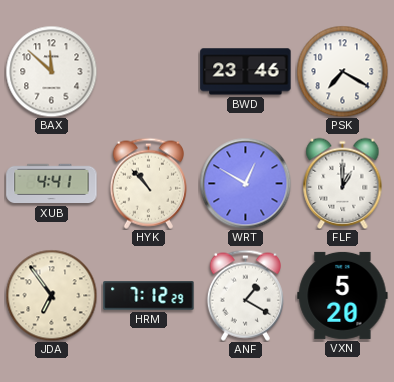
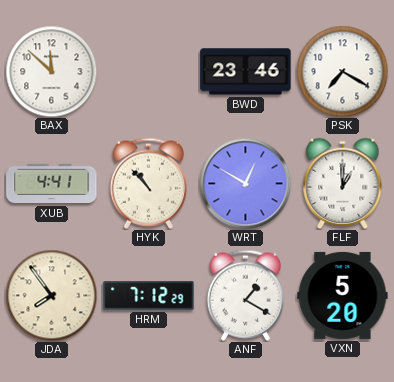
JDA: 6:54 -> 7:54 (51, 295)
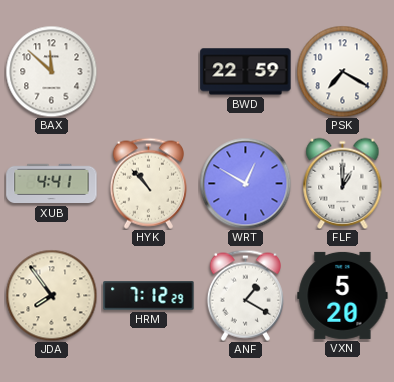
BWD: 23:46 -> 22:59 (246, 72)
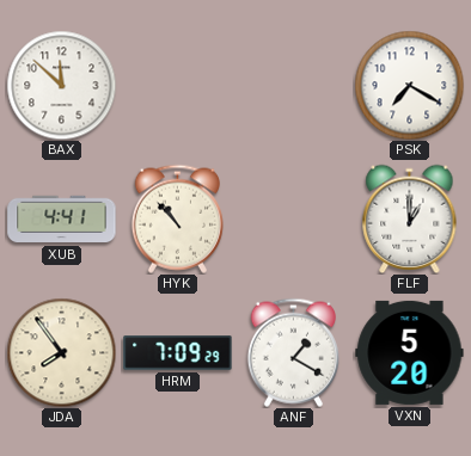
BWD: 22:59 -> none (246, 72)
WRT: 12:50 -> none (245, 183)
HRM: 7:12 -> 7:09 (178, 353)
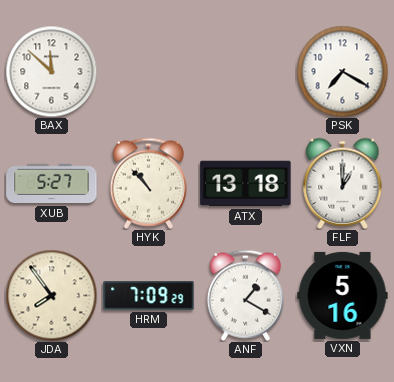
XUB: 4:41 -> 5:27 (52, 184)
ATX: none -> 13:18 (246, 184)
VXN: 5:20 -> 5:16 (343, 295)
